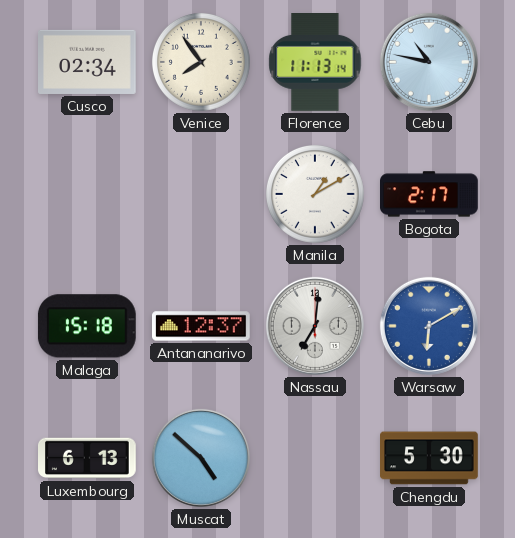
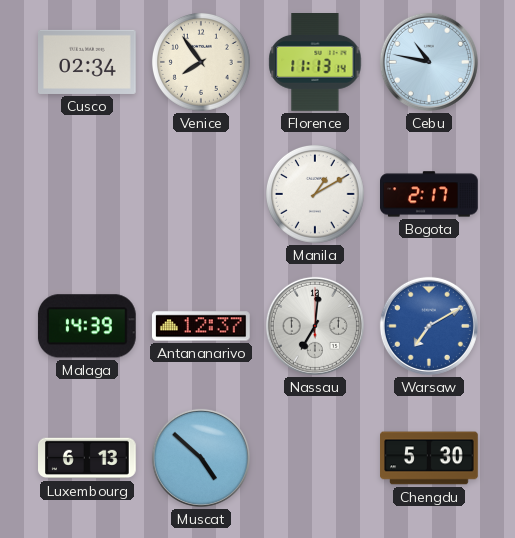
Malaga: 15:18 -> 14:39 (87, 326)
Warsaw: 6:10 -> 7:10 (429, 326)
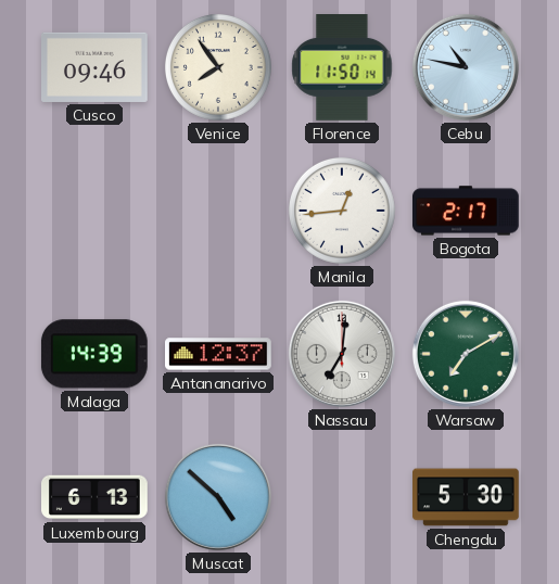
Cusco: 02:34 -> 09:46 (96, 67)
Florence: 11:13 -> 11:50 (342, 68)
Manila: 1:10 -> 12:44 (342, 211)
Warsaw dial: blue -> green (466, 354)
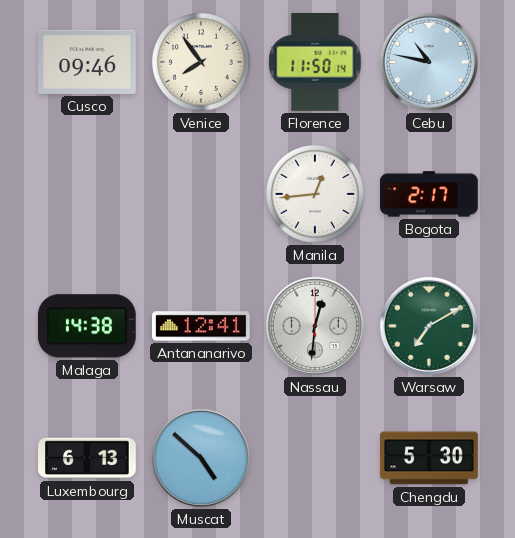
Malaga: 14:39 -> 14:38 (87, 326)
Antananarivo: 12:37 -> 12:41 (202, 326)
Nassau: 7:01 -> 12:31 (315, 326)
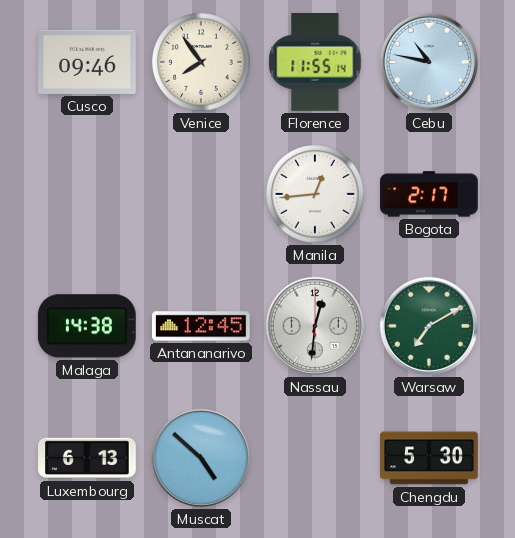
Florence: 11:50 -> 11:55 (315, 63)
Antananarivo: 12:41 -> 12:45 (202, 326)
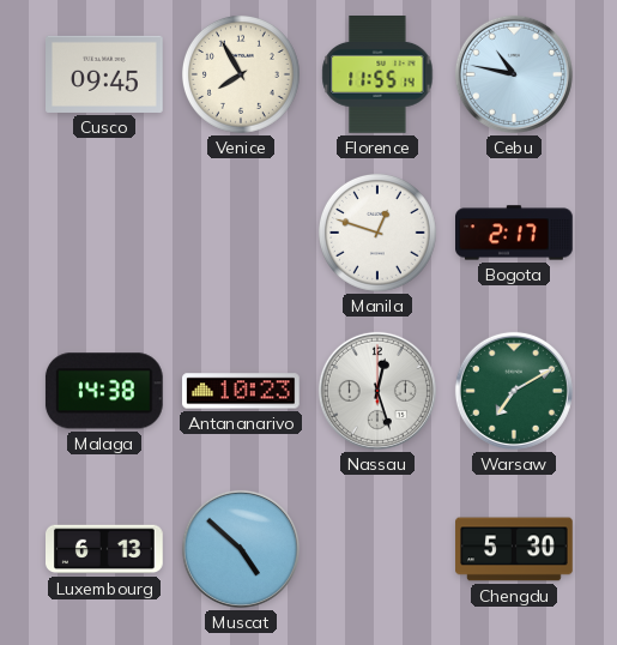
Cusco: 09:46 -> 09:45 (105, 74)
Venice: 7:54 -> 7:55 (241, 74)
Manila: 12:44 -> 12:48 (377, 233)
Antananarivo: 12:45 -> 10:23 (242, 391)
Nassau: 12:31 -> 12:27 (377, 391)
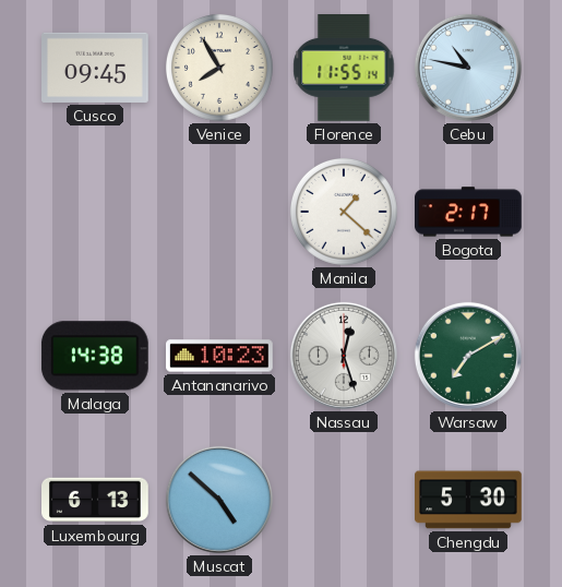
Manila: 12:48 -> 1:22 (344, 212)
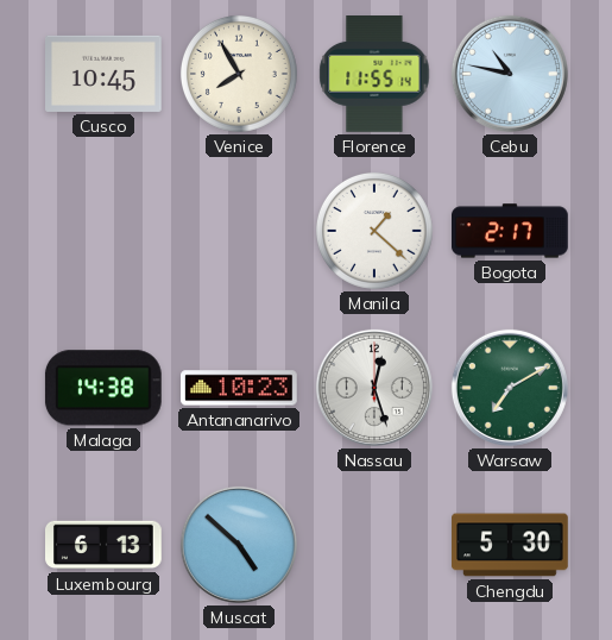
Cusco: 09:45 -> 10:45 (105, 74)
